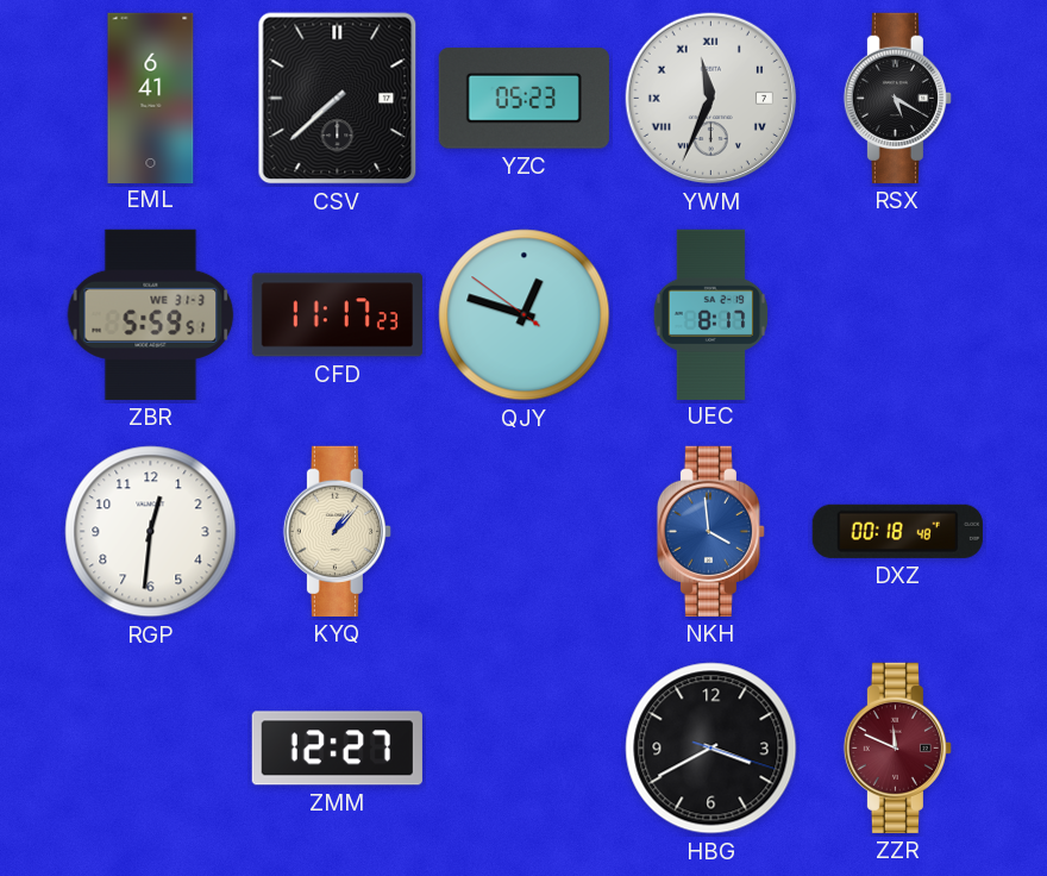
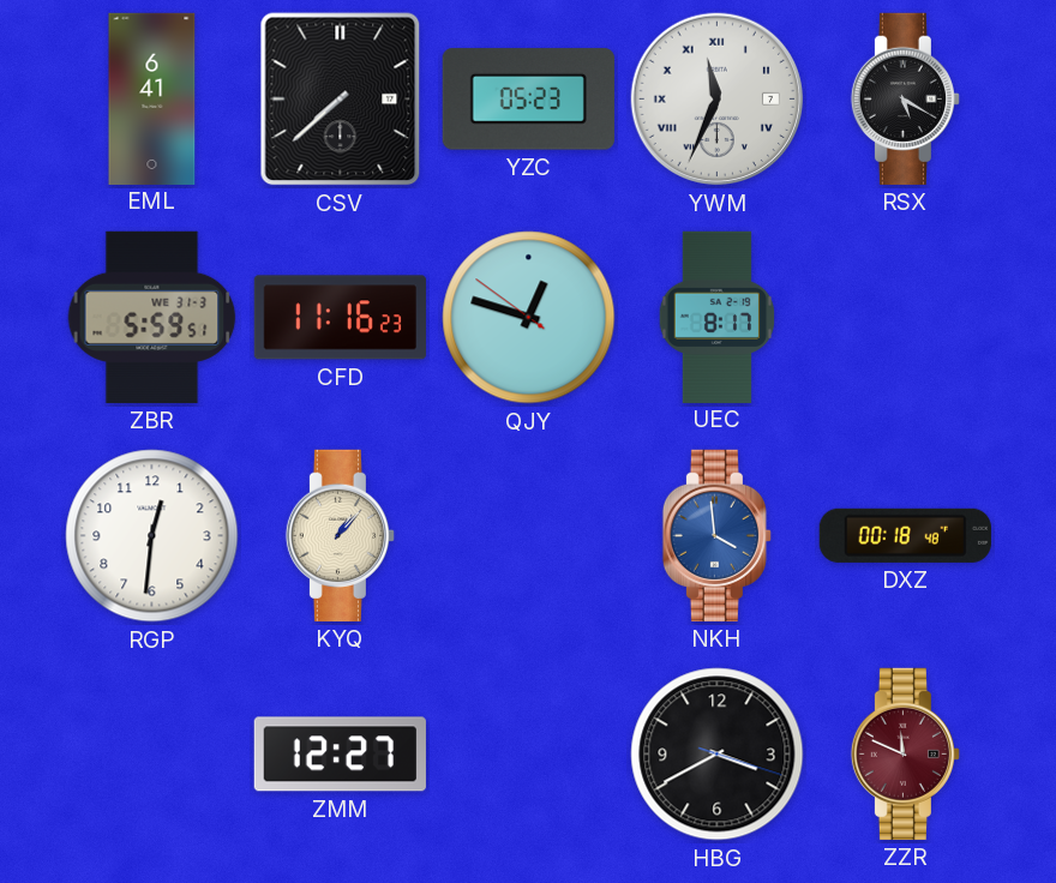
CFD: 11:17 -> 11:16 (340, 318)
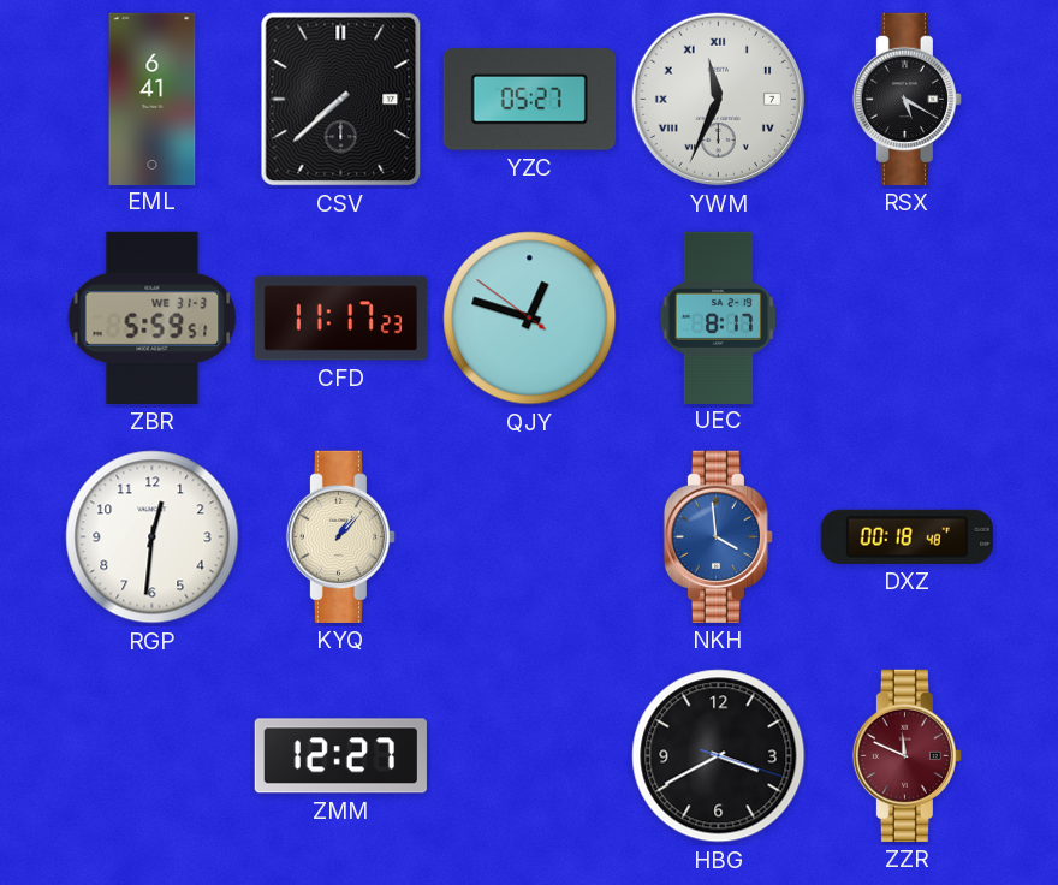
YZC: 05:23 -> 05:27 (529, 100)
CFD: 11:16 -> 11:17 (340, 319)
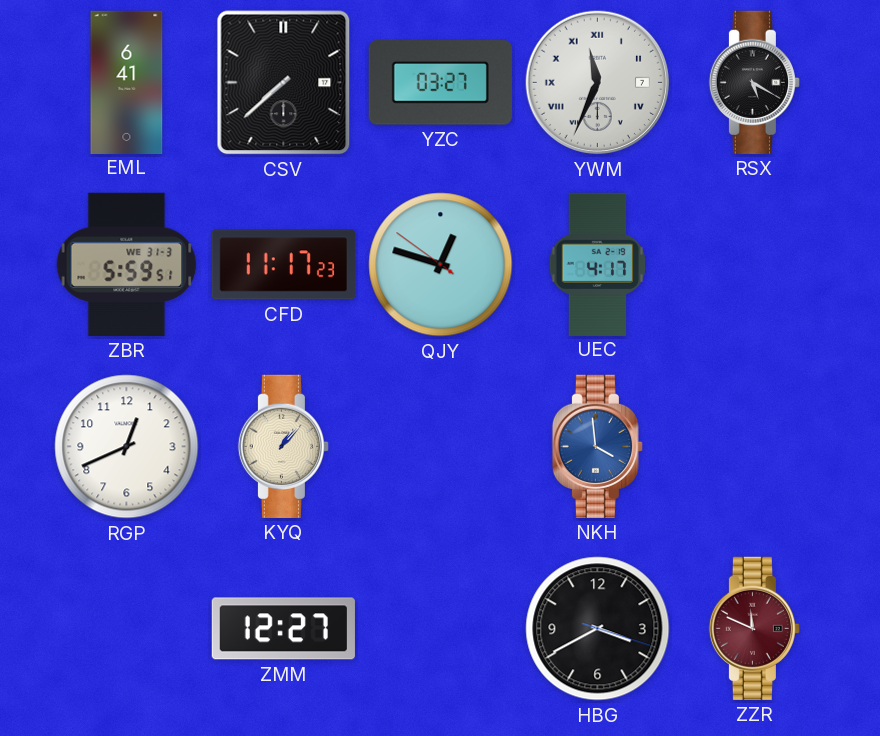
YZC: 05:27 -> 03:27 (440, 83)
UEC: 8:17 -> 4:17 (598, 264)
RGP: 12:31 -> 12:41 (127, 447)
DXZ: 00:18 -> none (907, 536)
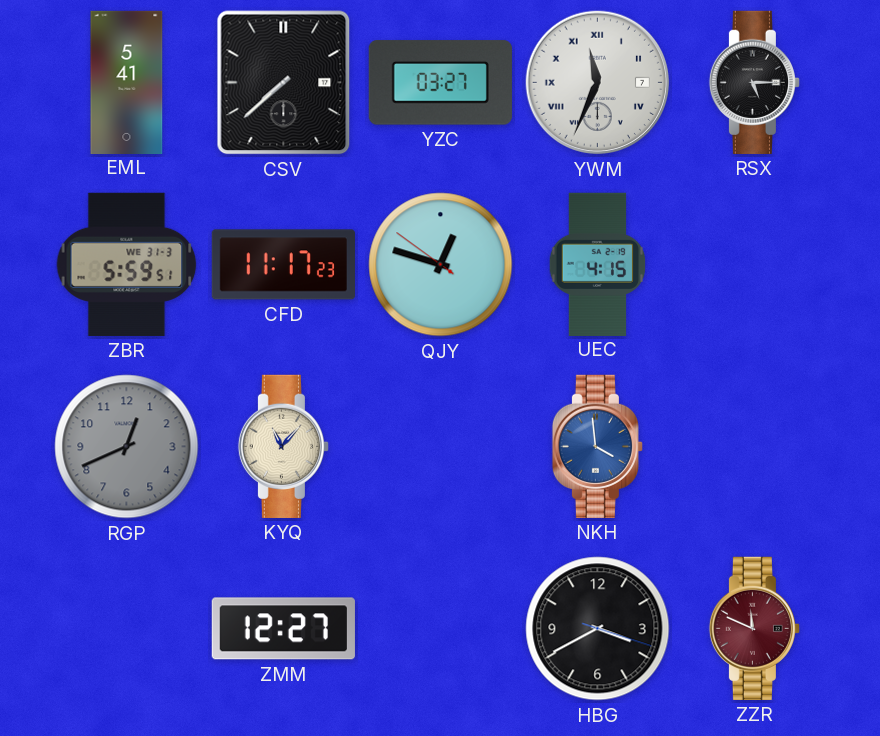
EML: 6:41 -> 5:41 (127, 82)
RSX: 5:20 -> 5:15 (754, 82)
UEC: 4:17 -> 4:15 (598, 264)
RGP dial: white -> grey (127, 447)
KYQ: 1:07 -> 11:07 (283, 446)
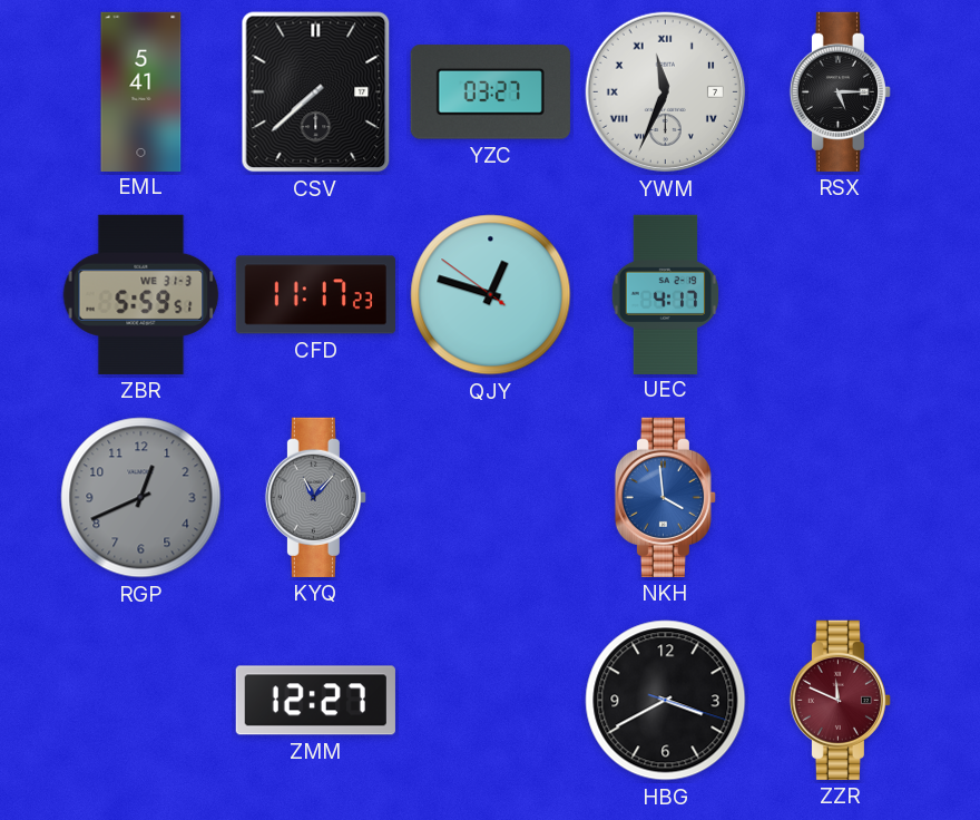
UEC: 4:15 -> 4:17 (666, 294)
KYQ dial: cream -> grey (315, 497)
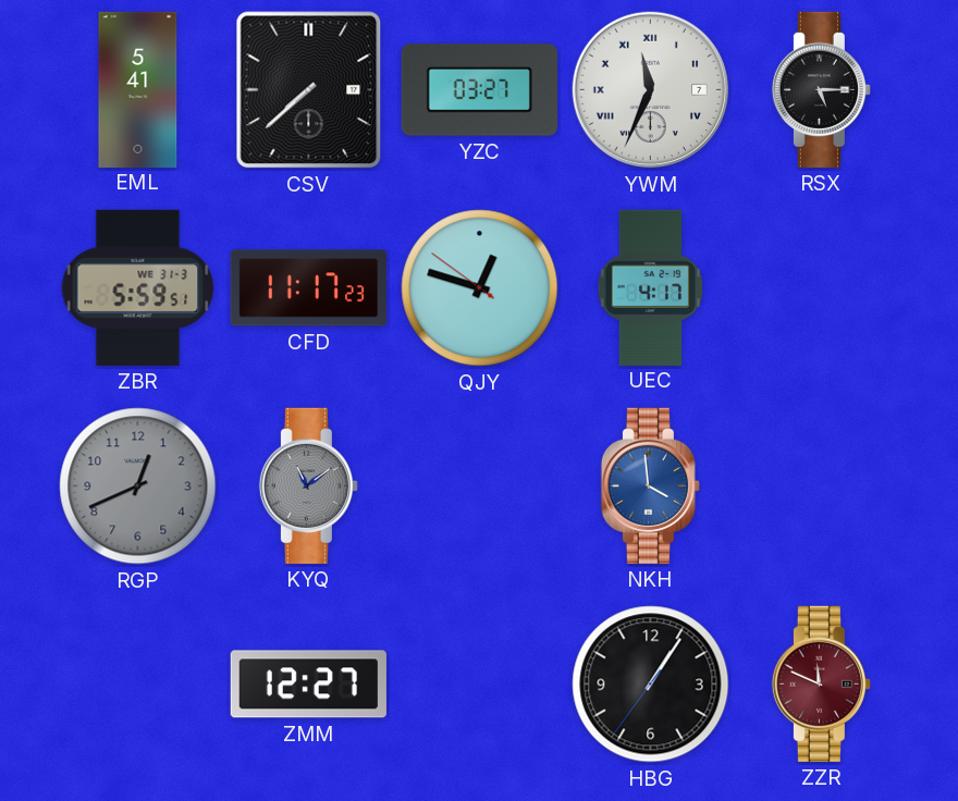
KYQ: 11:07 -> 11:09 (308, 485)
HBG: 3:40 -> 1:05 (651, 685)
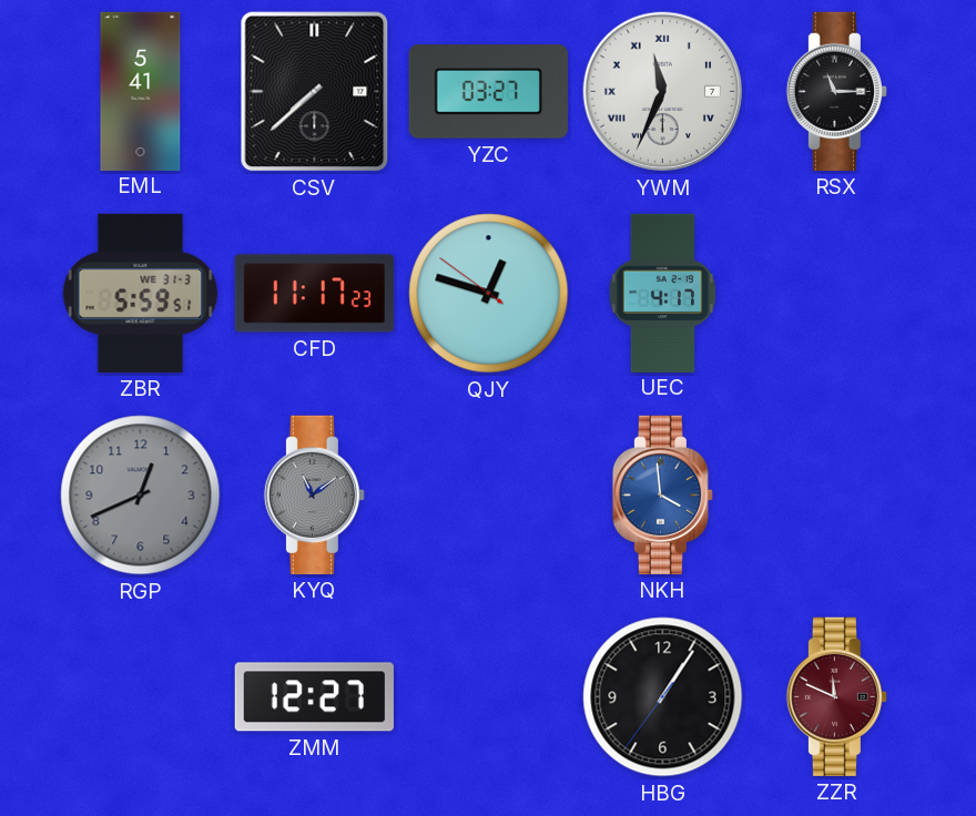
RSX: 5:15 -> 11:15 (836, 91)
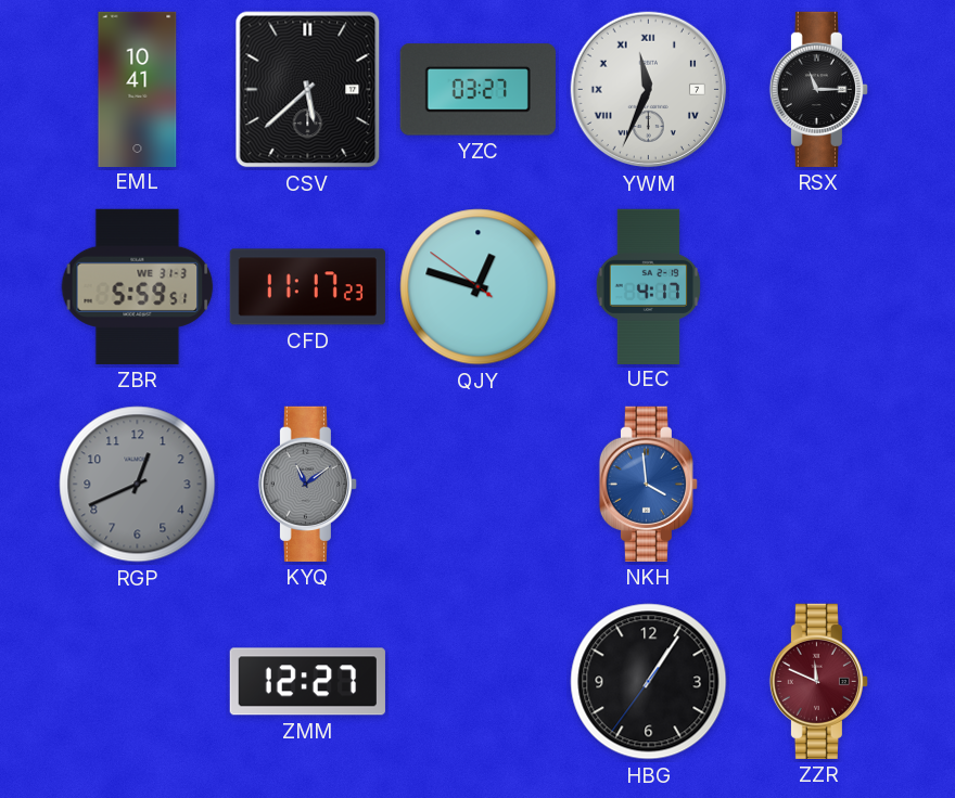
EML: 5:41 -> 10:41 (138, 89)
CSV: 7:38 -> 5:38 (308, 90)
